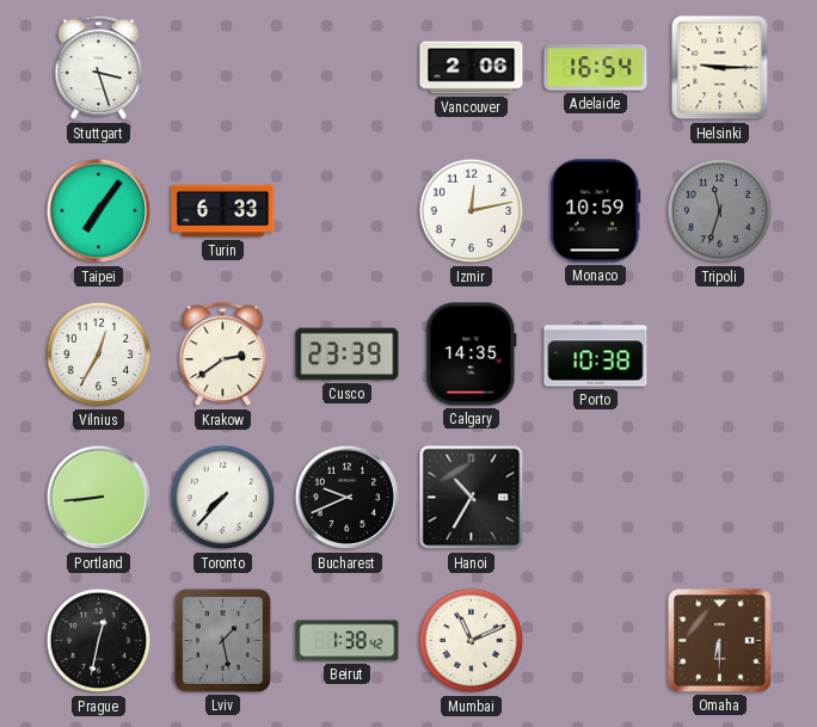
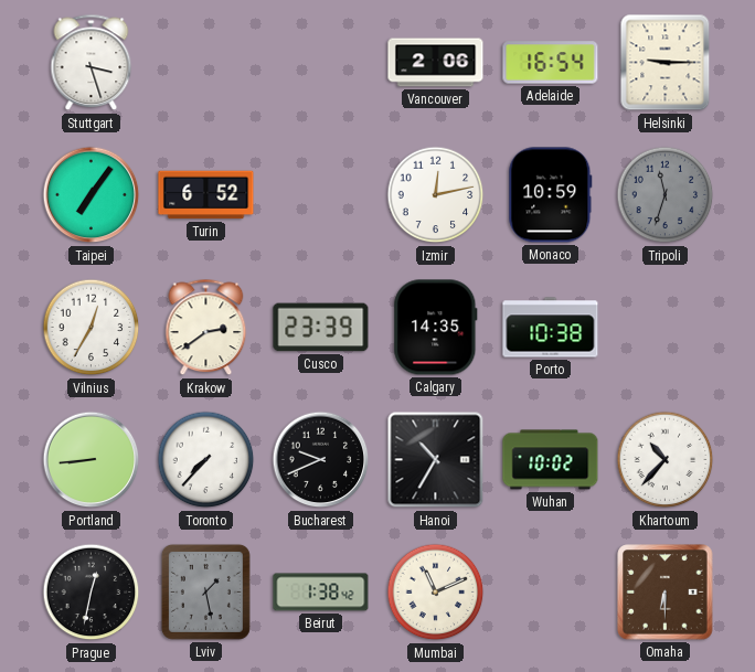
Turin: 6:33 -> 6:52 (206, 195)
Wuhan: none -> 10:02 (551, 460)
Khartoum: none -> 10:37 (666, 460)
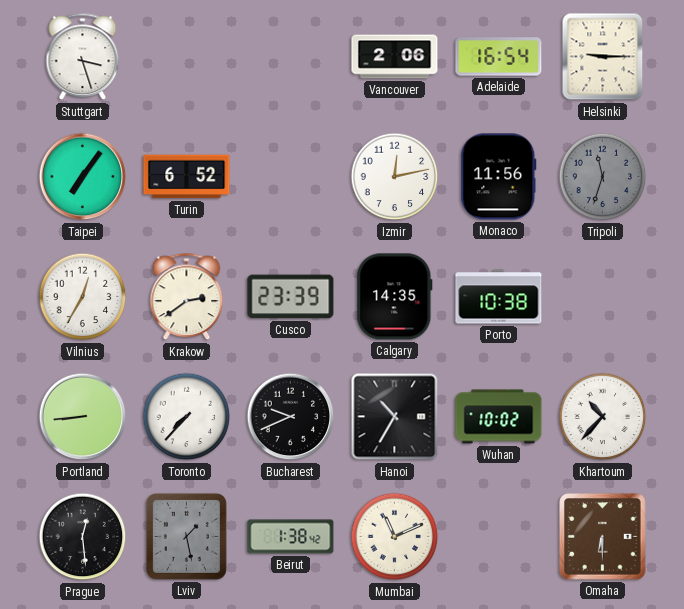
Monaco: 10:59 -> 11:56 (499, 177)
Prague: 12:32 -> 12:29 (83, 537)
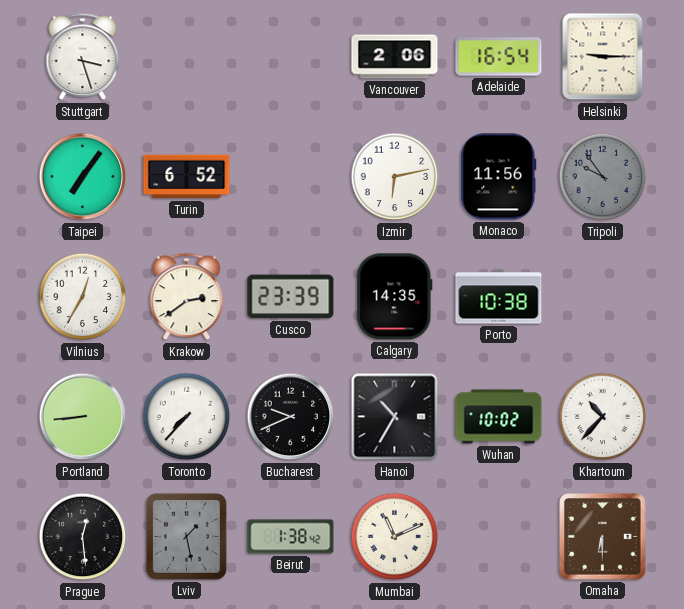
Izmir: 12:13 -> 6:13 (395, 177)
Tripoli: 11:33 -> 9:54 (603, 177)
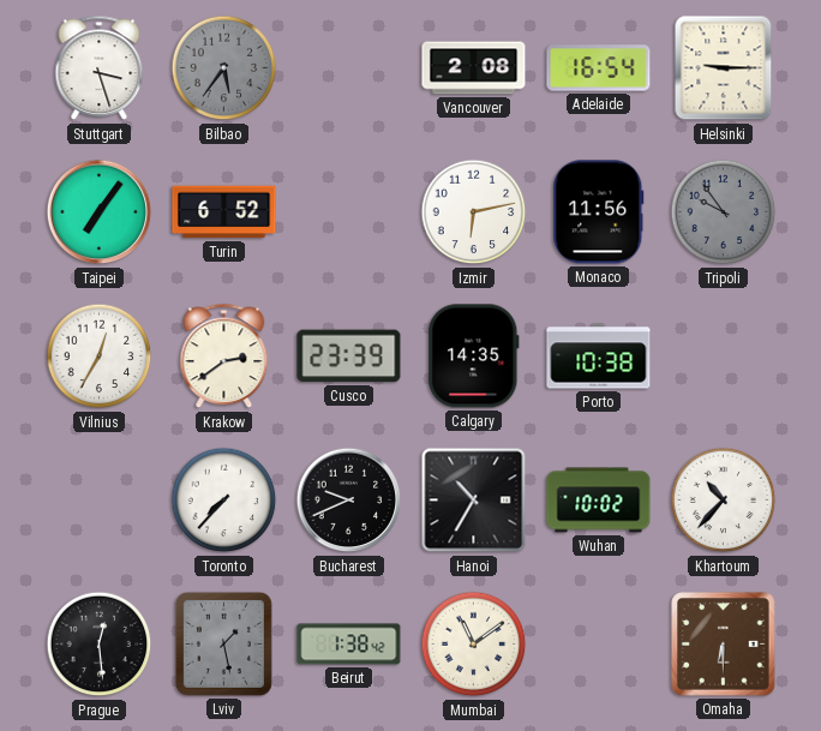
Bilbao: none -> 5:36 (224, 68)
Vancouver: 2:06 -> 2:08 (474, 68)
Portland: 8:44 -> none (83, 417)
Mumbai: 11:11 -> 11:09 (474, 645)
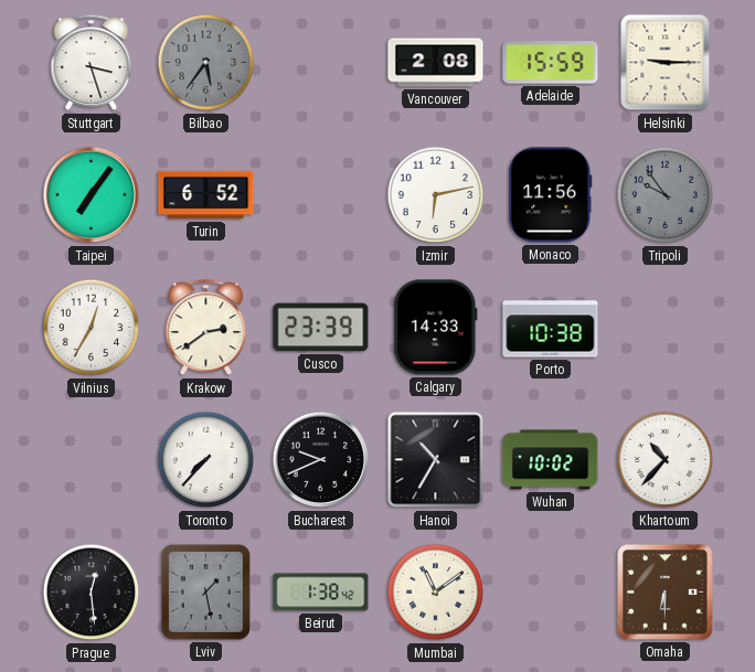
Adelaide: 16:54 -> 15:59 (551, 63)
Calgary: 14:35 -> 14:33 (436, 328)
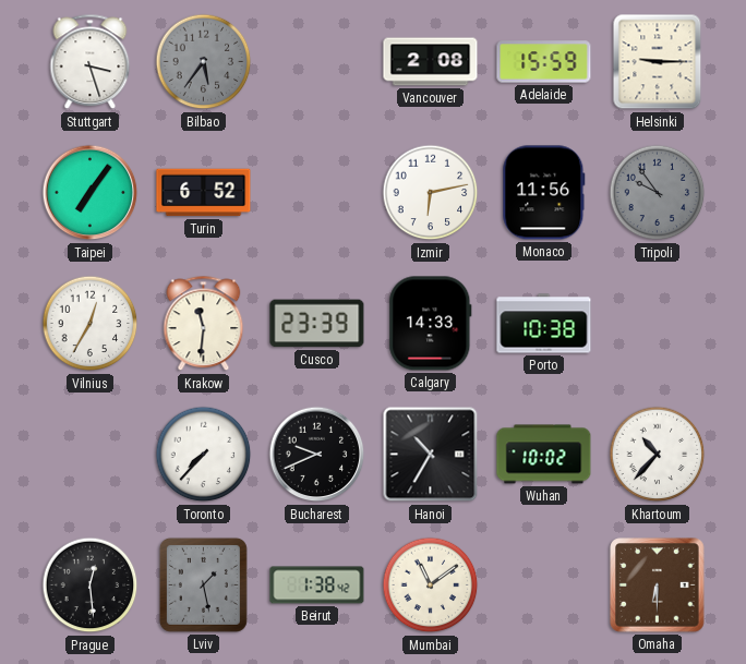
Krakow: 2:39 -> 11:31 (204, 324)
